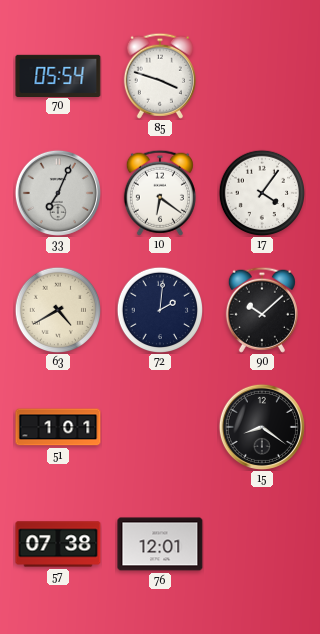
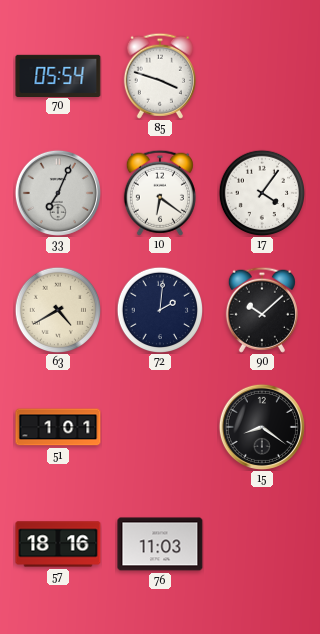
57: 07:38 -> 18:16 (58, 544)
76: 12:01 -> 11:03 (160, 544)
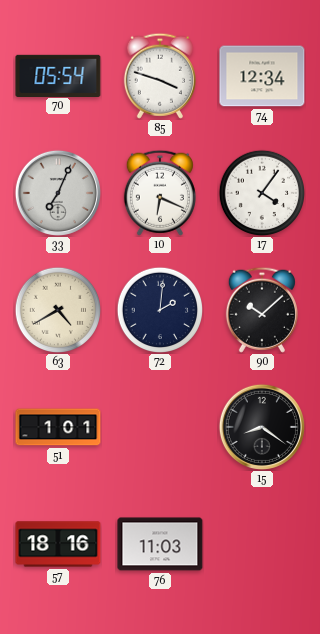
74: none -> 12:34 (262, 76)
10: 6:21 -> 6:19 (160, 193)
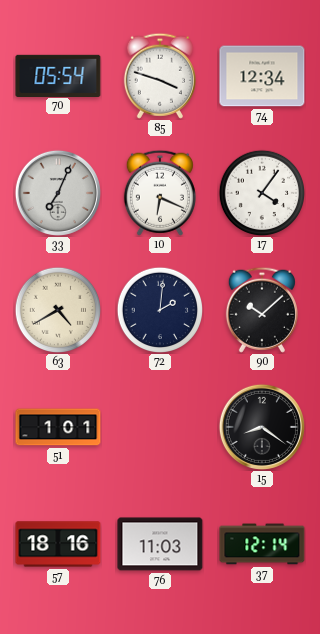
37: none -> 12:14 (262, 544)
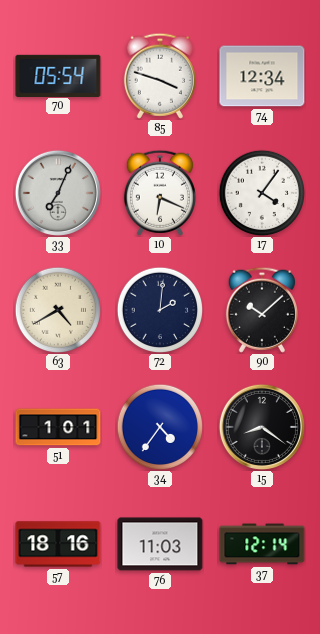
34: none -> 4:36 (159, 426)
